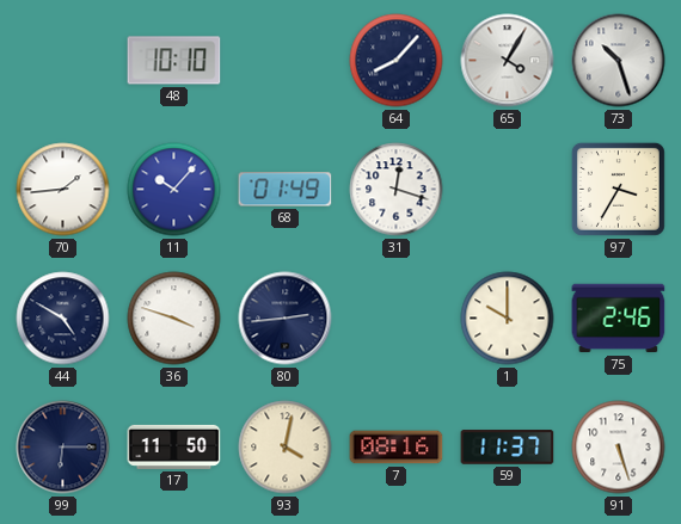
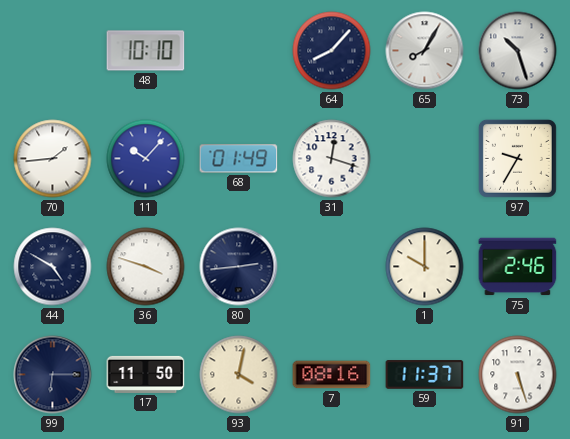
65: 4:05 -> 8:05 (425, 51)
97: 3:35 -> 9:35 (517, 158)
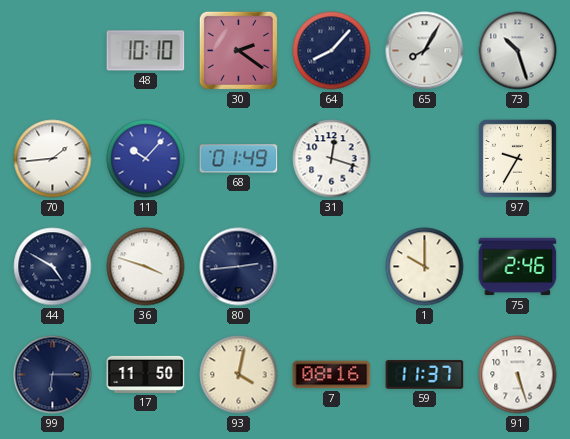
30: none -> 2:21 (238, 50)
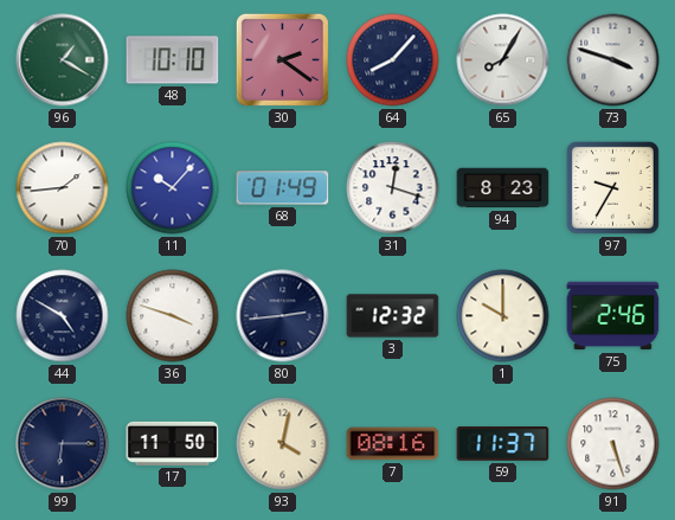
96: none -> 1:20 (63, 60)
73: 10:27 -> 3:48 (613, 60)
94: none -> 8:23 (503, 188)
3: none -> 12:32 (393, 316)
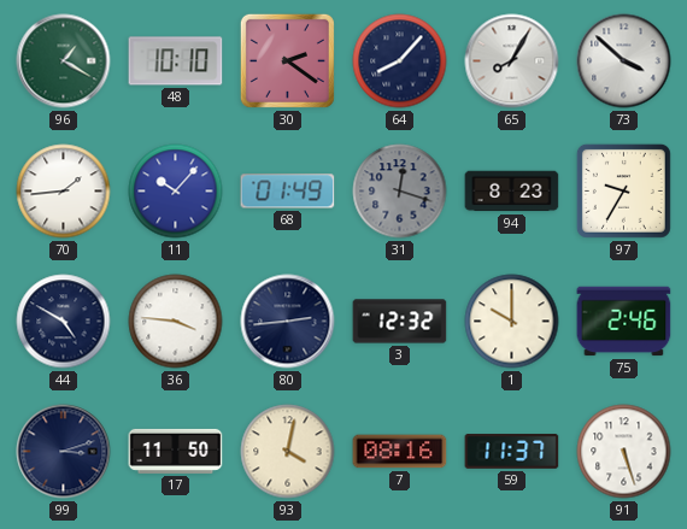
73: 3:48 -> 3:52 (624, 61)
31 dial: white -> grey (400, 192)
36: 3:48 -> 3:46 (176, 322)
99: 6:15 -> 3:12 (64, 452)
